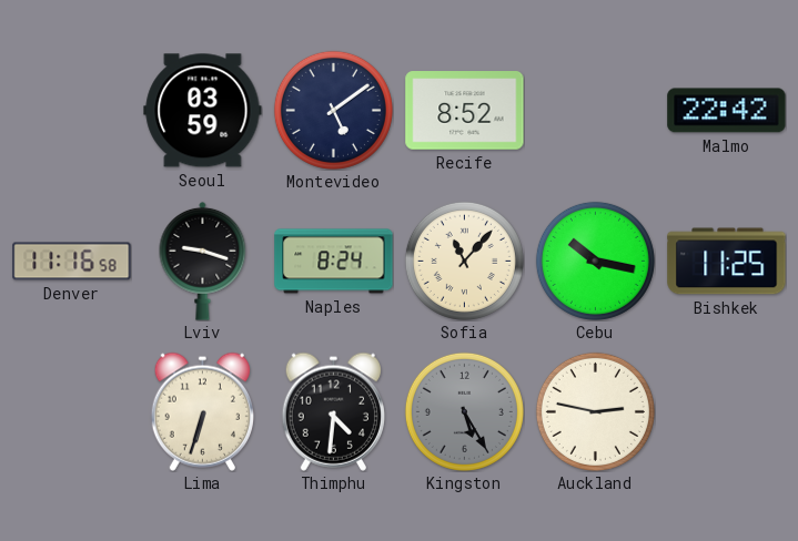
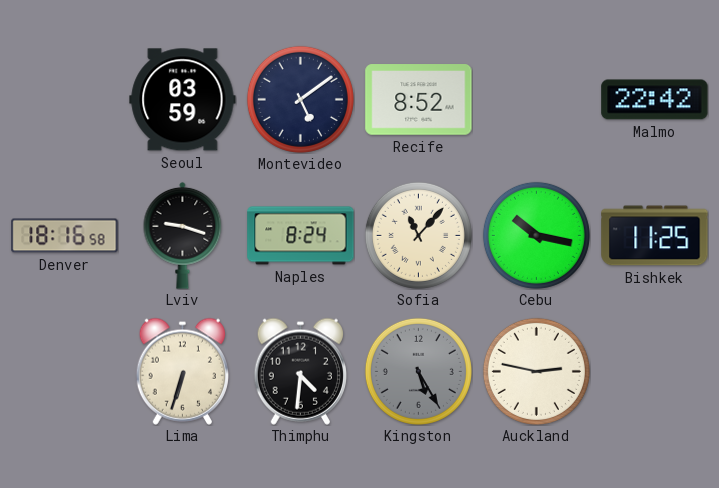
Denver: 11:16 -> 18:16 (65, 236)
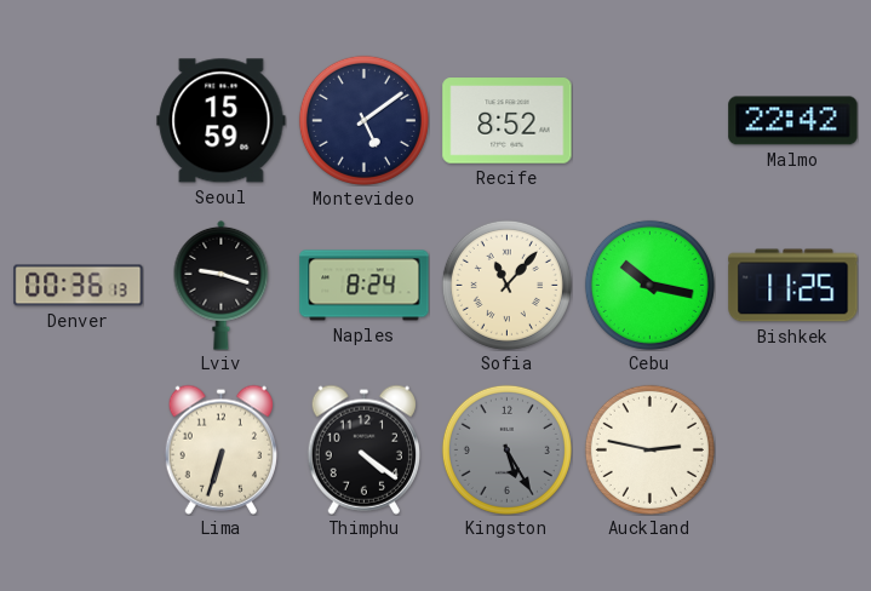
Seoul: 03:59 -> 15:59 (222, 121)
Denver: 18:16 -> 00:36 (79, 286)
Thimphu: 4:31 -> 4:21 (363, 449)
